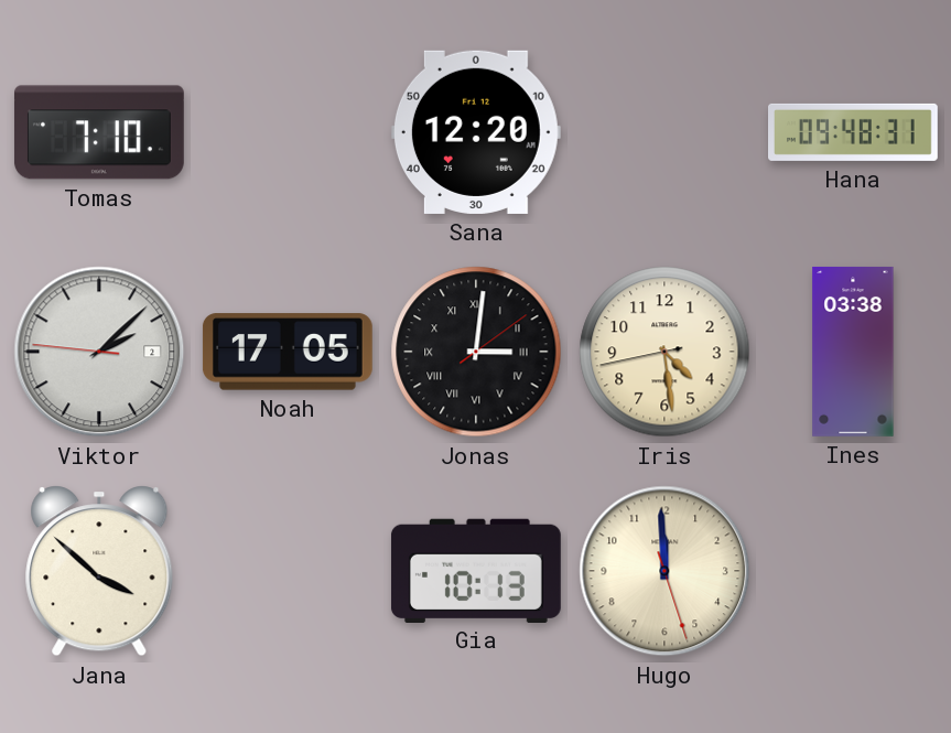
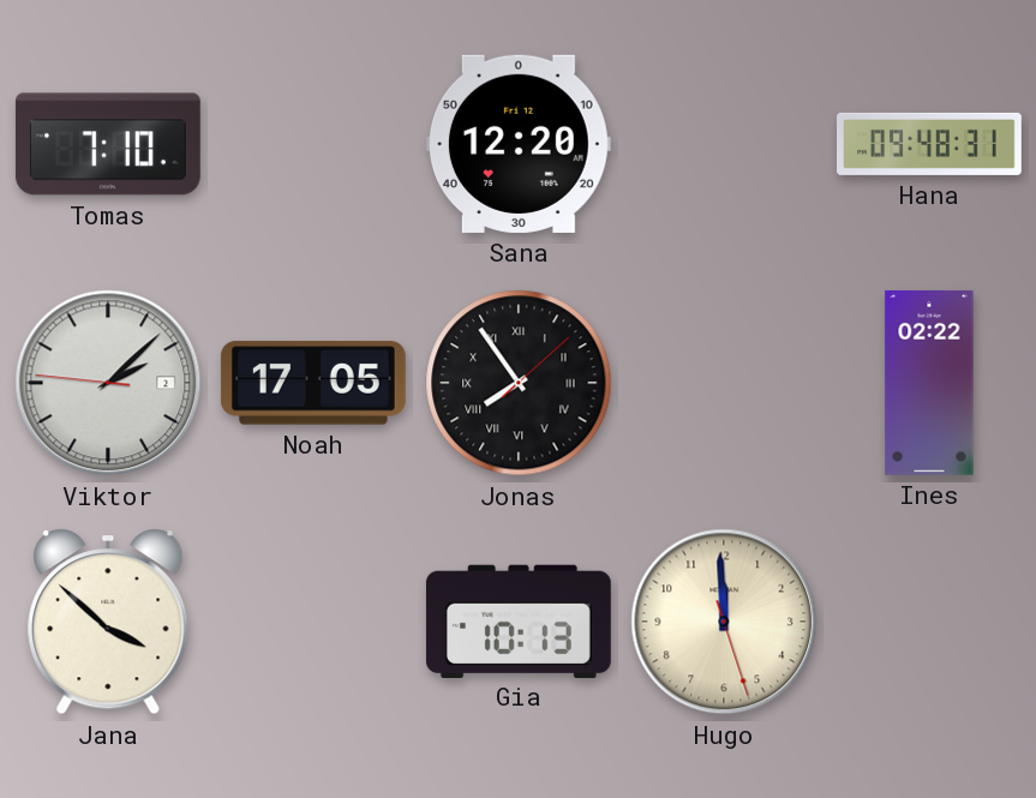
Jonas: 3:01 -> 7:54 (519, 383)
Iris: 4:28 -> none (664, 352)
Ines: 03:38 -> 02:22 (929, 383)
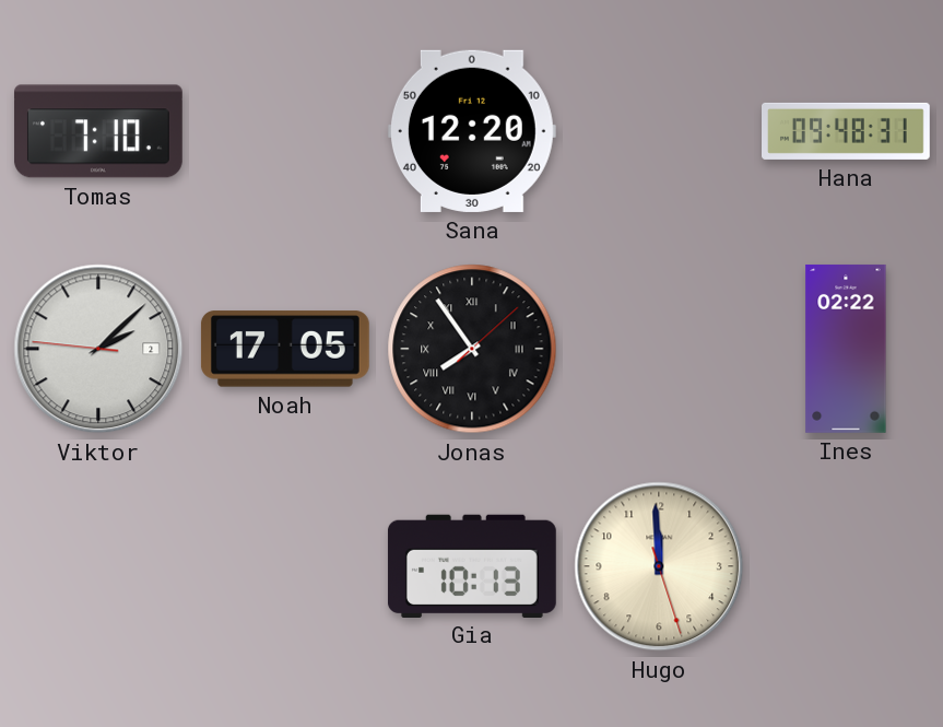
Jana: 3:52 -> none (108, 622)
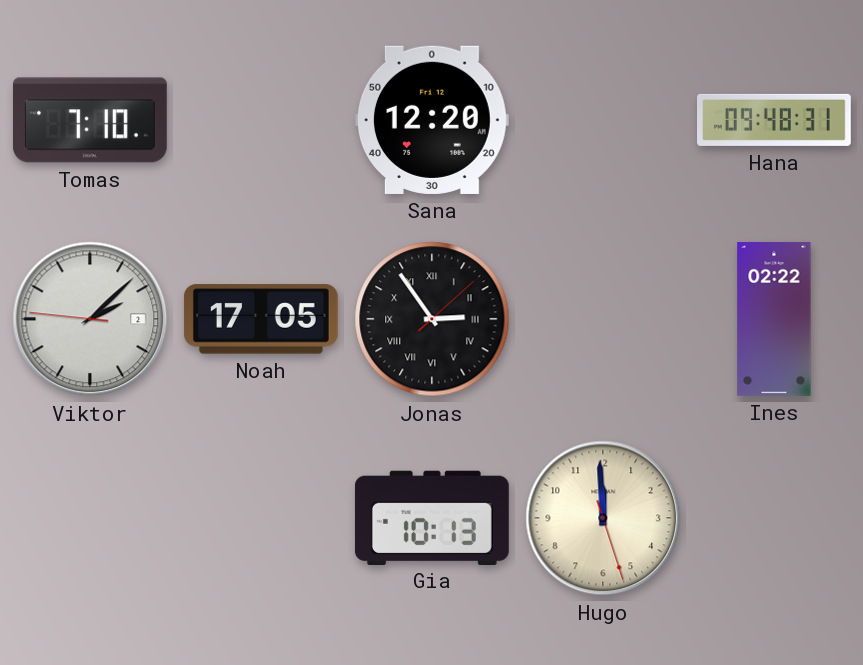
Jonas: 7:54 -> 2:54 (432, 319)
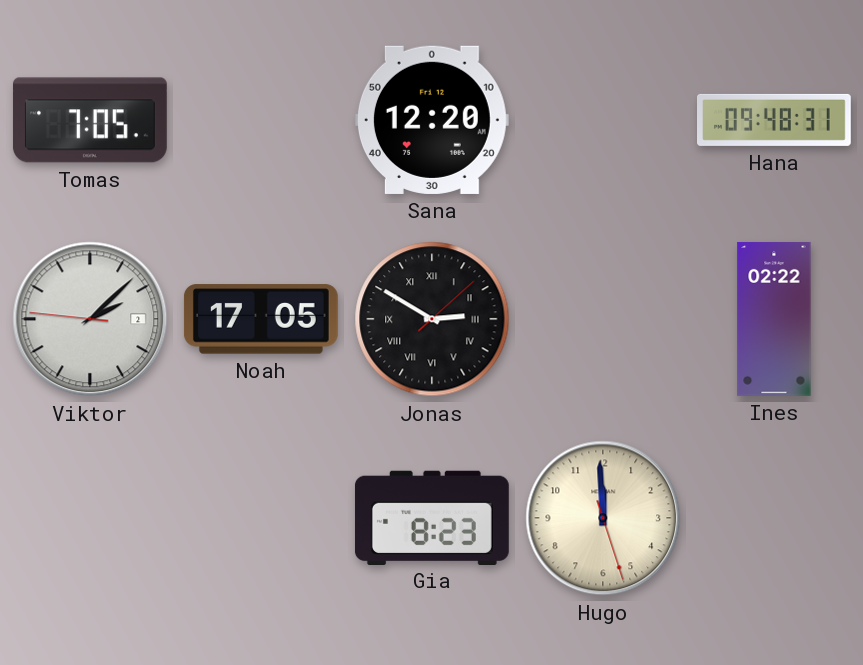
Tomas: 7:10 -> 7:05 (90, 120)
Jonas: 2:54 -> 2:50 (432, 319)
Gia: 10:13 -> 8:23 (432, 517)
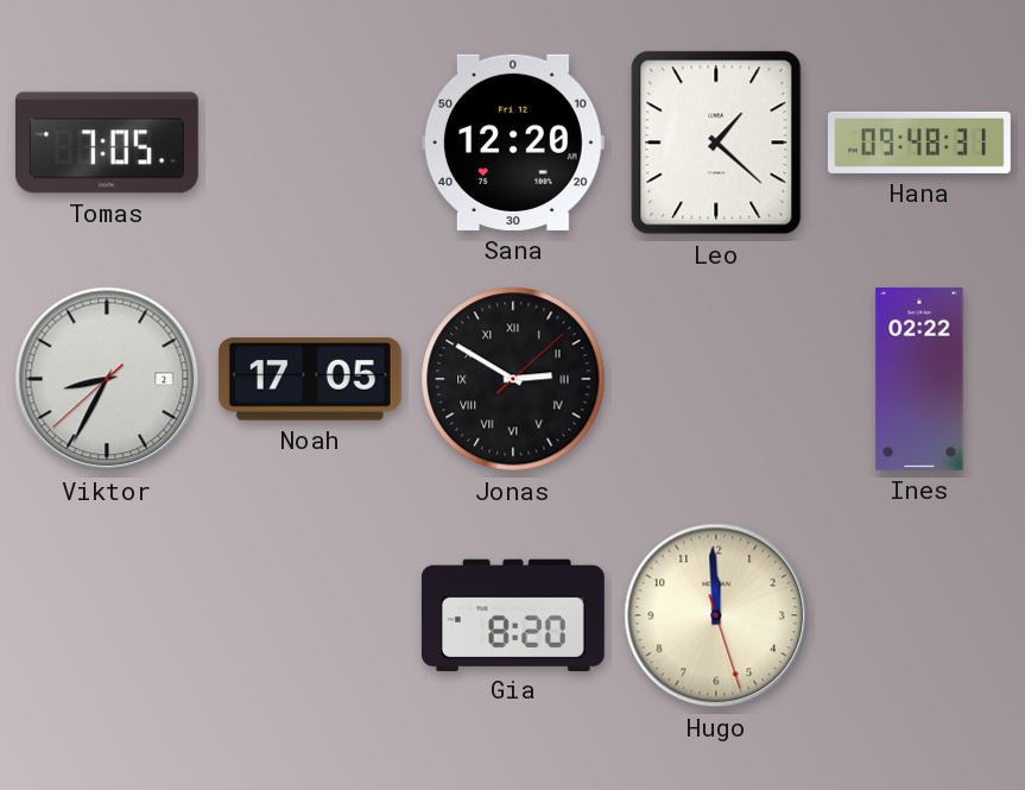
Leo: none -> 1:22 (716, 143)
Viktor: 2:07 -> 8:34 (107, 379)
Gia: 8:23 -> 8:20 (513, 614)
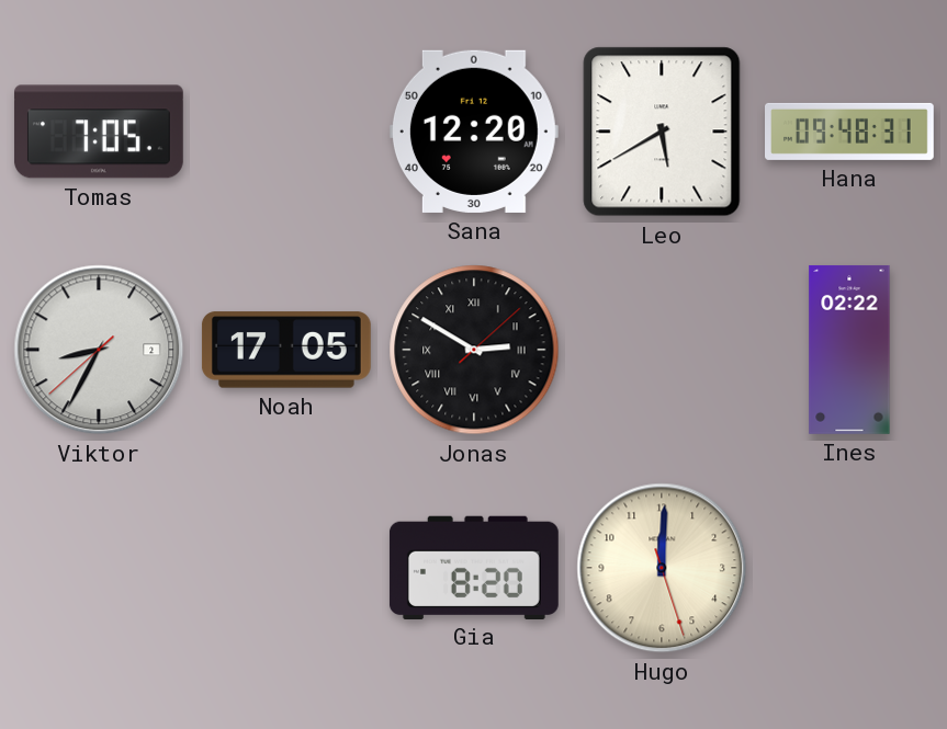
Leo: 1:22 -> 5:40 (662, 132)
Hugo: 11:59 -> 12:00 (662, 568)
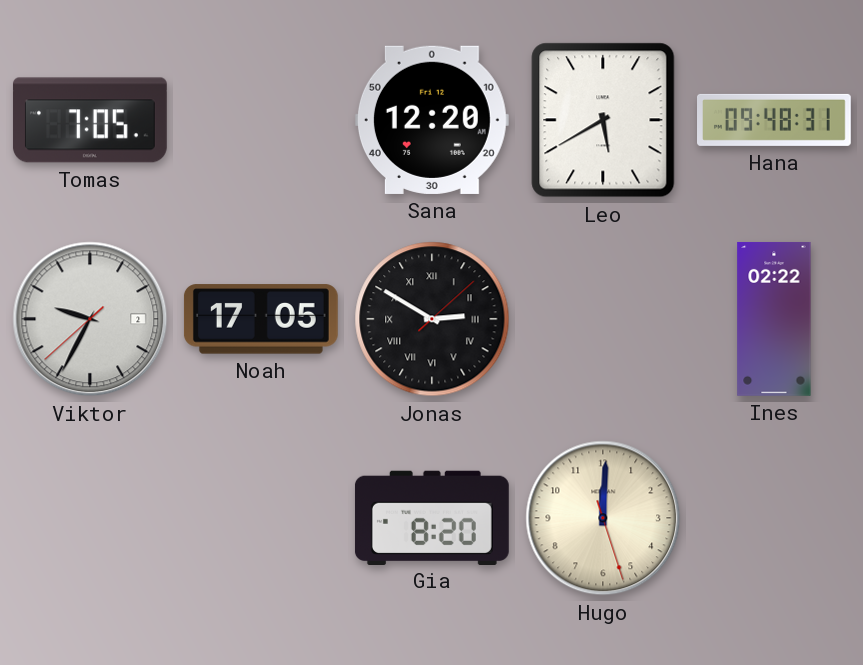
Viktor: 8:34 -> 9:34 (90, 319)
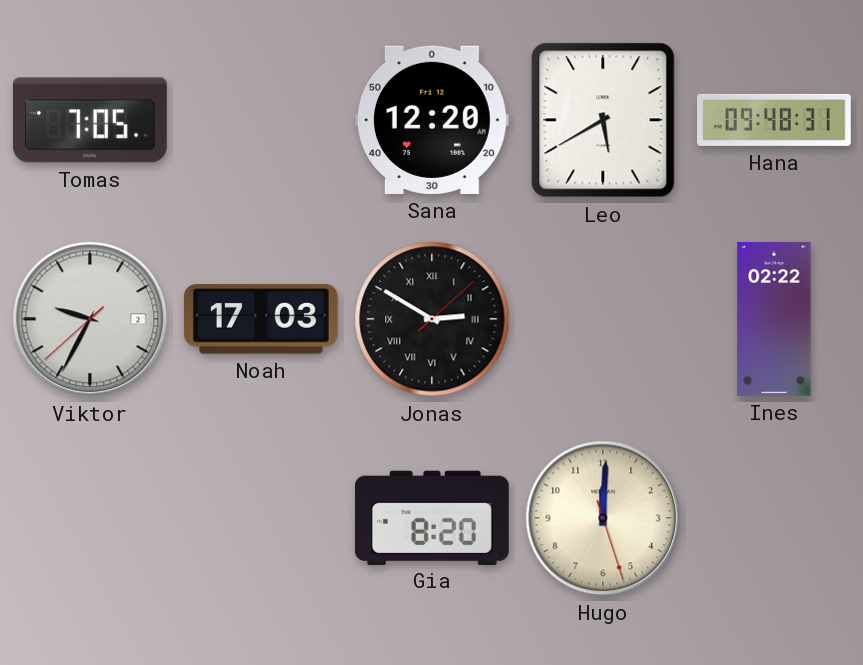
Noah: 17:05 -> 17:03 (261, 319)
